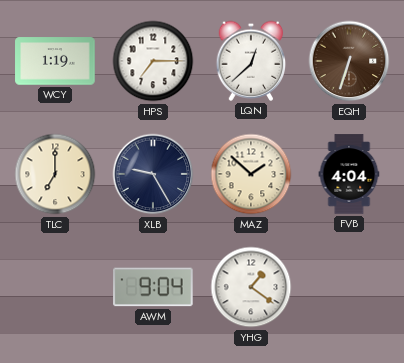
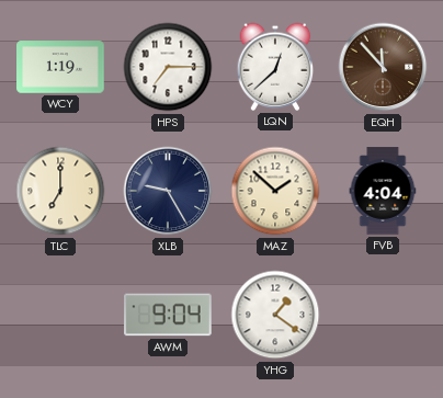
EQH: 6:33 -> 11:53 (383, 67)
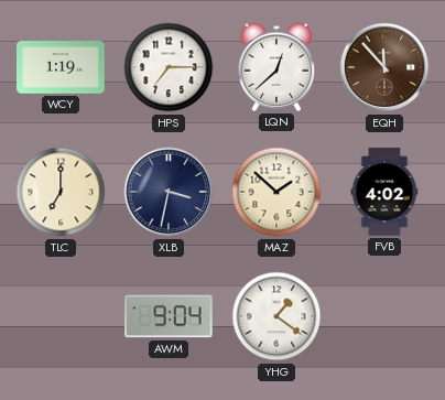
XLB: 9:25 -> 3:32 (169, 192)
FVB: 4:04 -> 4:02 (384, 192)
